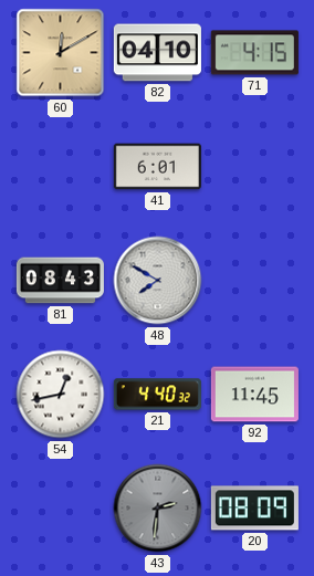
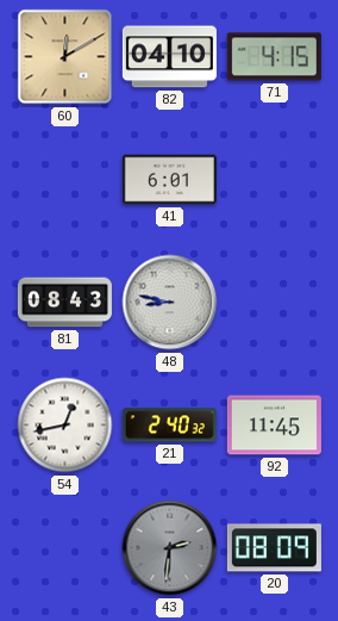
48: 7:50 -> 8:47 (170, 303)
21: 4:40 -> 2:40 (169, 426)
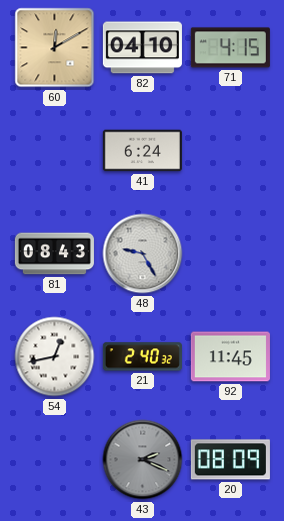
41: 6:01 -> 6:24 (142, 151)
48: 8:47 -> 9:25 (143, 254)
43: 2:31 -> 2:19 (143, 460)
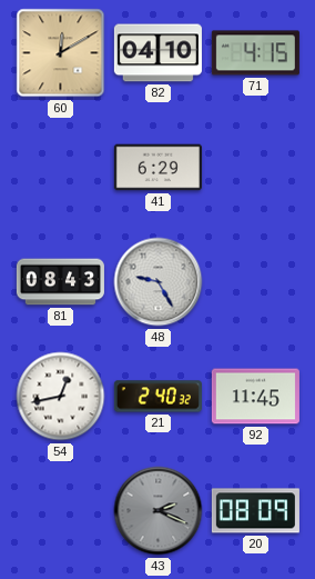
41: 6:24 -> 6:29 (157, 168)
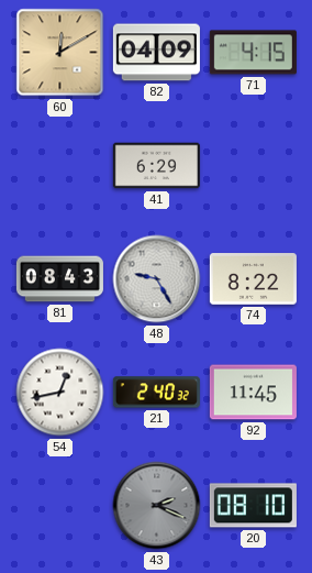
82: 04:10 -> 04:09 (156, 53)
74: none -> 8:22 (253, 279)
20: 08:09 -> 08:10 (253, 506)
